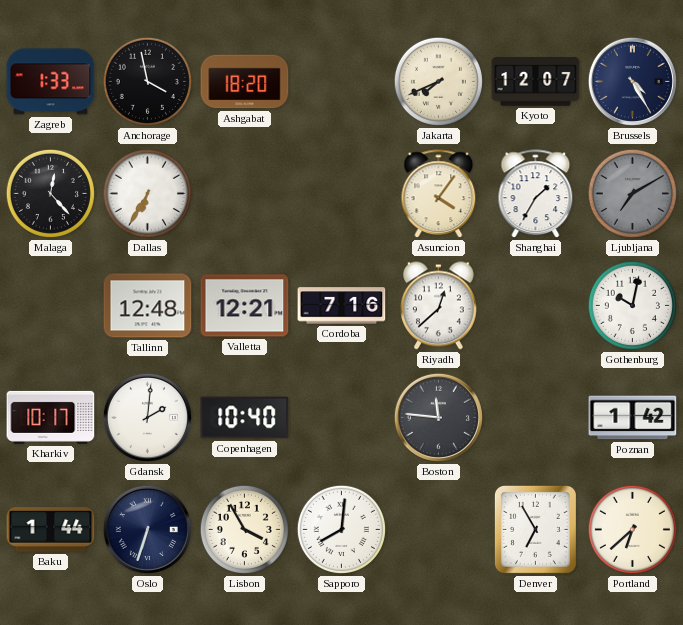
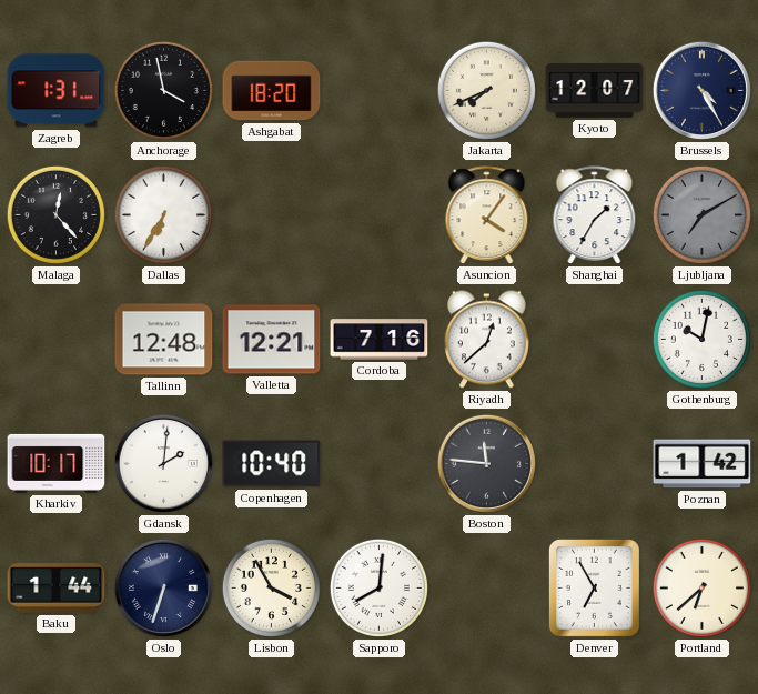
Zagreb: 1:33 -> 1:31 (57, 91)
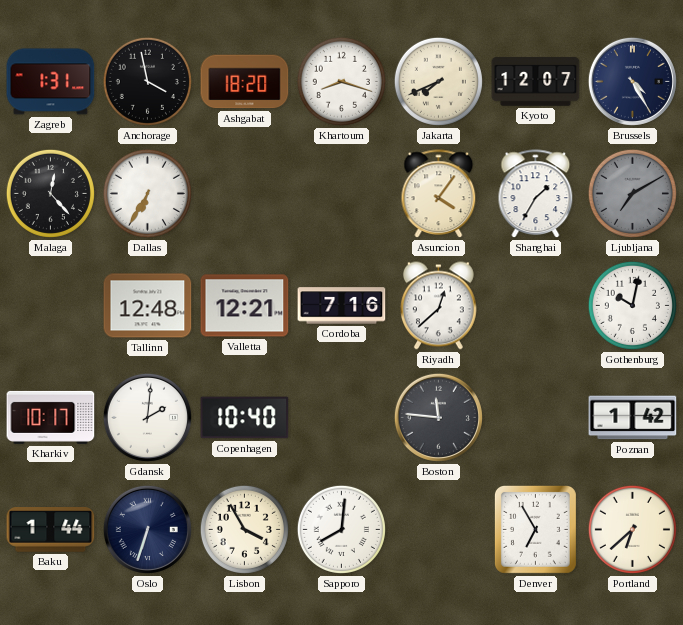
Khartoum: none -> 8:18 (341, 81)
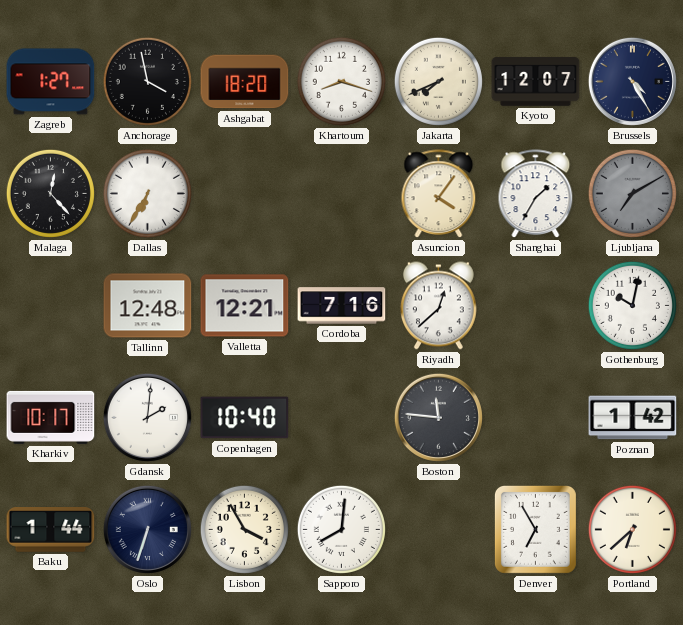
Zagreb: 1:31 -> 1:27 (51, 82)
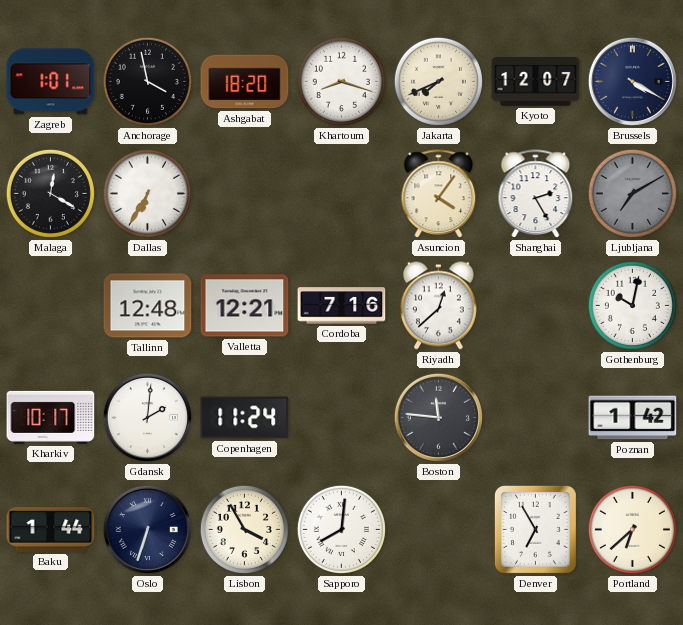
Zagreb: 1:27 -> 1:01 (51, 82)
Brussels: 4:25 -> 4:20 (632, 81)
Malaga: 12:23 -> 12:20 (50, 193)
Shanghai: 1:35 -> 2:25 (536, 194)
Copenhagen: 10:40 -> 11:24 (245, 418)
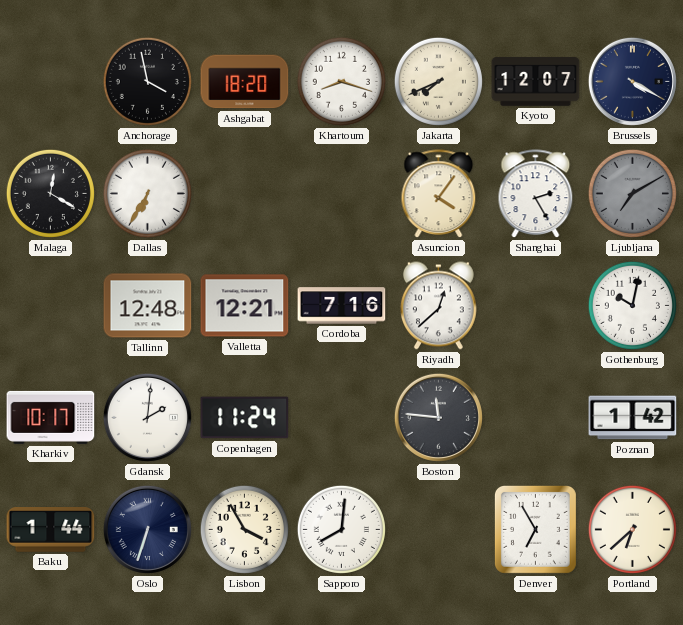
Zagreb: 1:01 -> none (51, 82)
